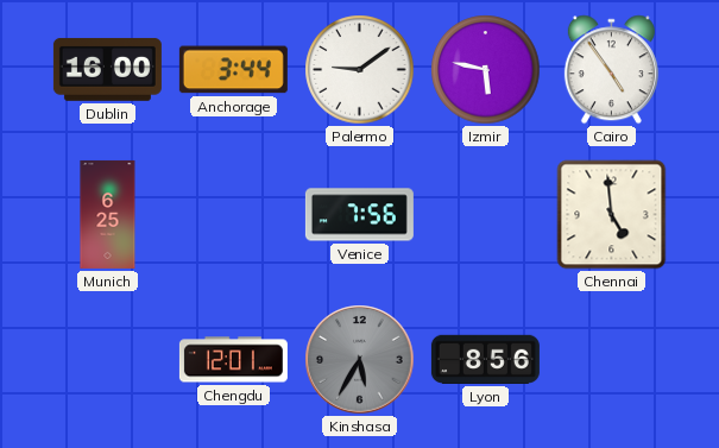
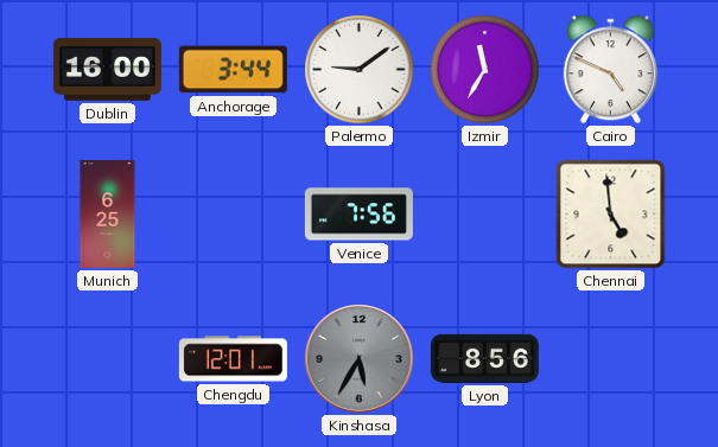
Izmir: 5:47 -> 11:35 (485, 70)
Cairo: 4:54 -> 4:49 (610, 70)
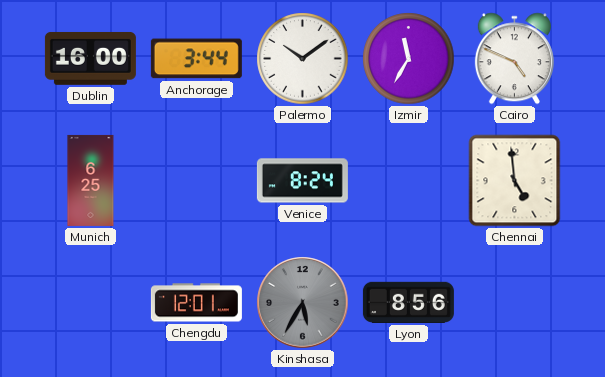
Palermo: 9:09 -> 10:09 (303, 59)
Venice: 7:56 -> 8:24 (302, 181)
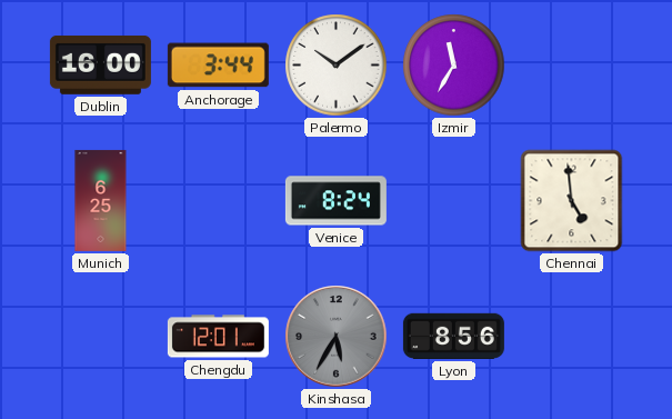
Cairo: 4:49 -> none (514, 59)
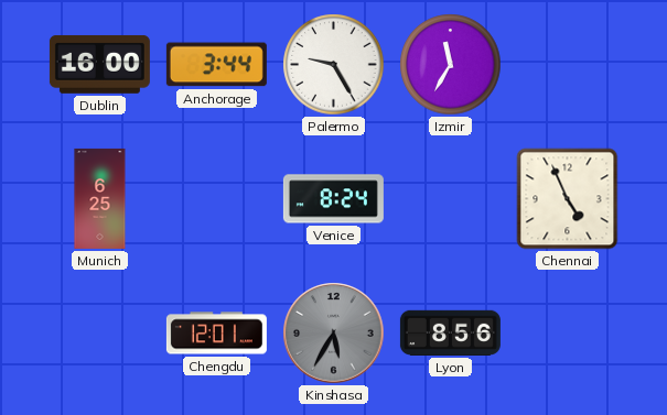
Palermo: 10:09 -> 9:25 (334, 65)
Chennai: 4:59 -> 4:56 (568, 199)
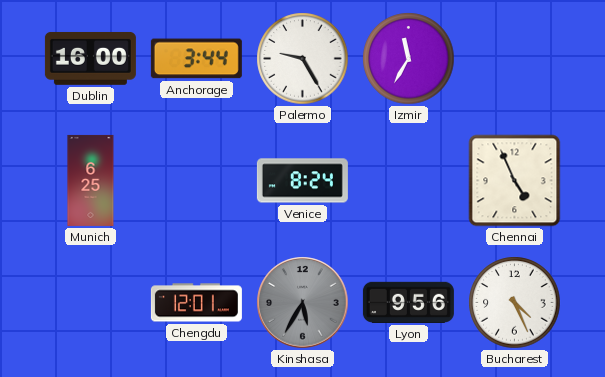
Lyon: 8:56 -> 9:56 (408, 302)
Bucharest: none -> 4:26 (515, 303)
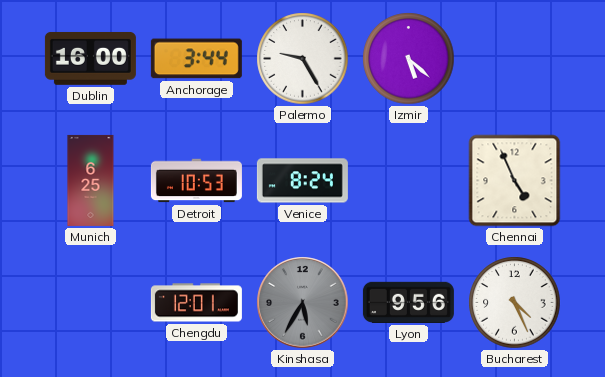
Izmir: 11:35 -> 5:22 (409, 59)
Detroit: none -> 10:53 (196, 181)
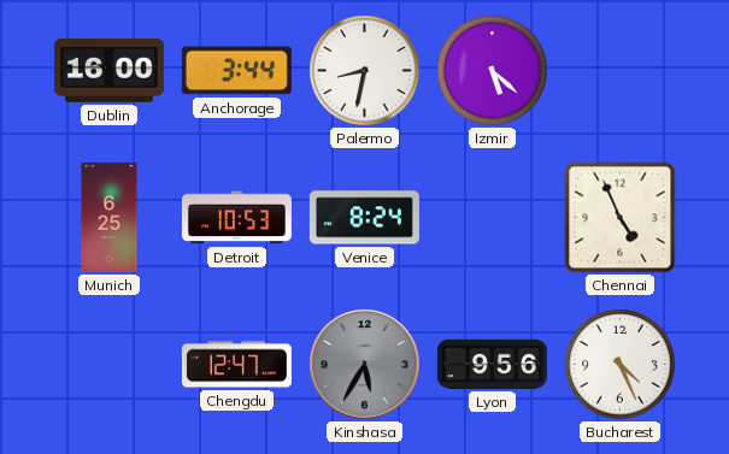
Palermo: 9:25 -> 8:32 (365, 71)
Chengdu: 12:01 -> 12:47 (236, 365)
